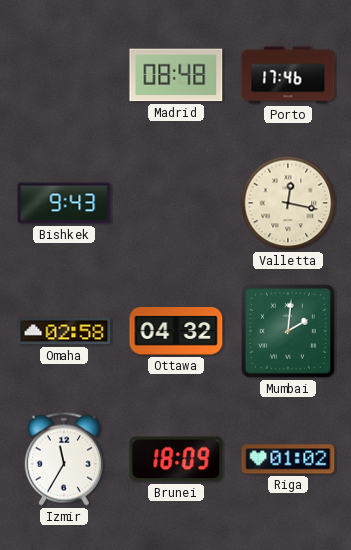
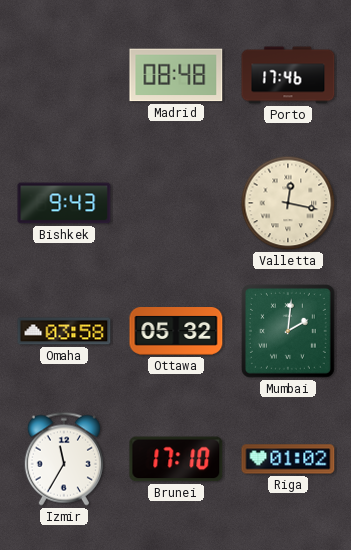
Omaha: 02:58 -> 03:58 (64, 331)
Ottawa: 04:32 -> 05:32 (176, 332)
Brunei: 18:09 -> 17:10 (176, 459)
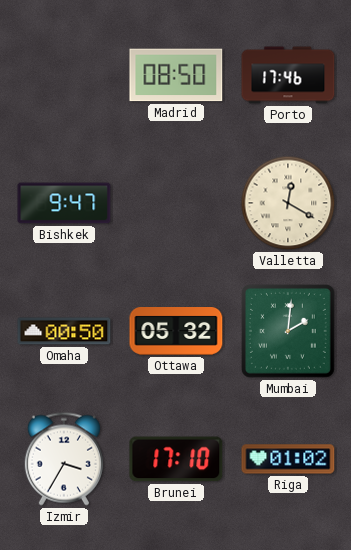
Madrid: 08:48 -> 08:50 (176, 75)
Bishkek: 9:43 -> 9:47 (64, 203)
Valletta: 12:17 -> 12:20 (288, 203)
Omaha: 03:58 -> 00:50 (64, 331)
Izmir: 11:35 -> 3:35 (64, 459)
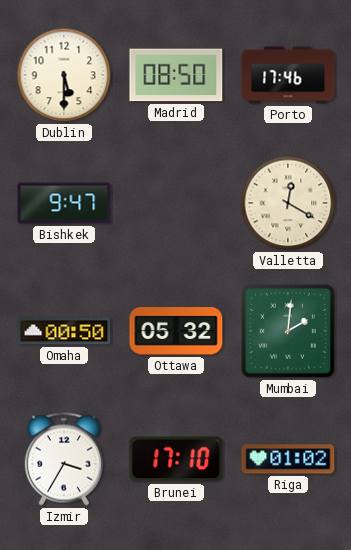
Dublin: none -> 5:30 (64, 75)
